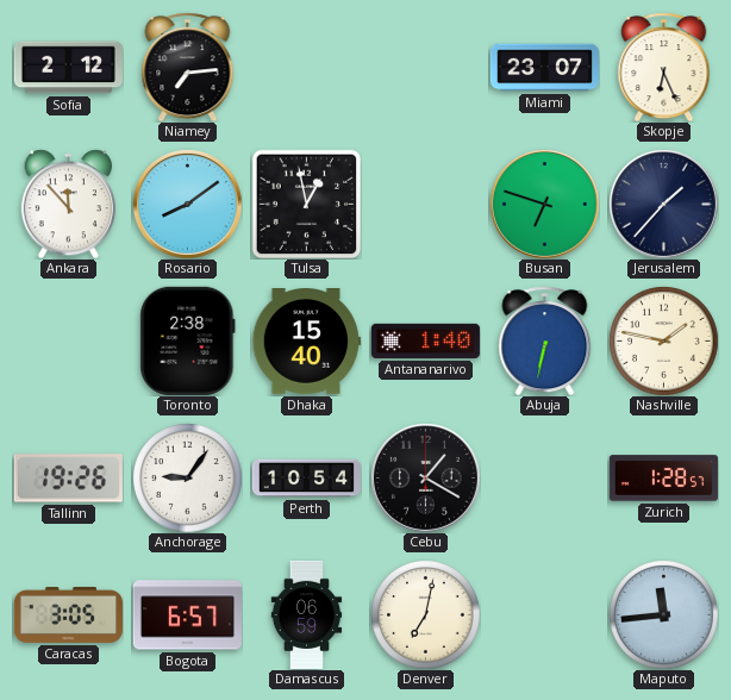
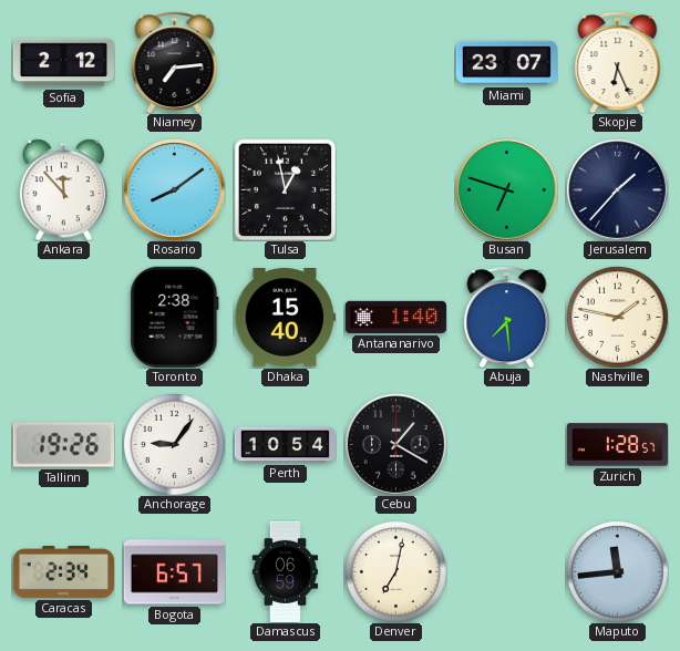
Abuja: 6:32 -> 7:29 (507, 317)
Caracas: 3:05 -> 2:34 (63, 571)
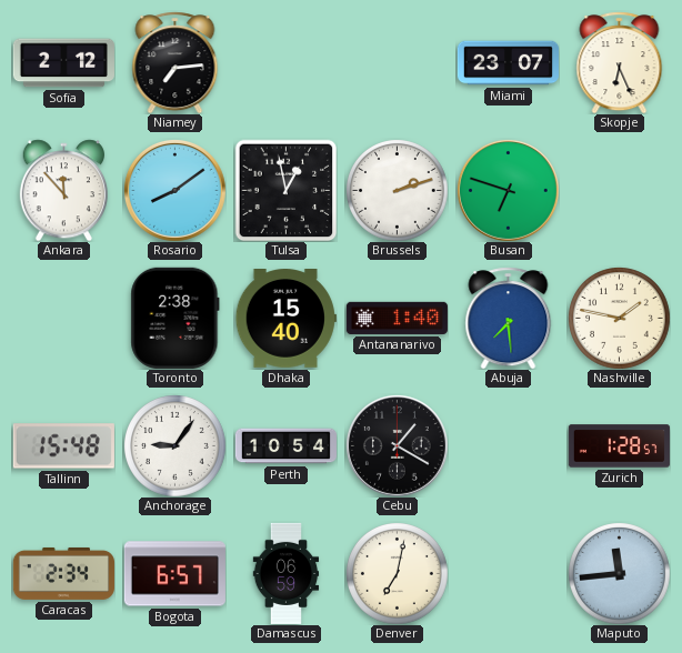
Brussels: none -> 2:12 (398, 191)
Jerusalem: 1:37 -> none (617, 189)
Tallinn: 19:26 -> 15:48 (63, 446)
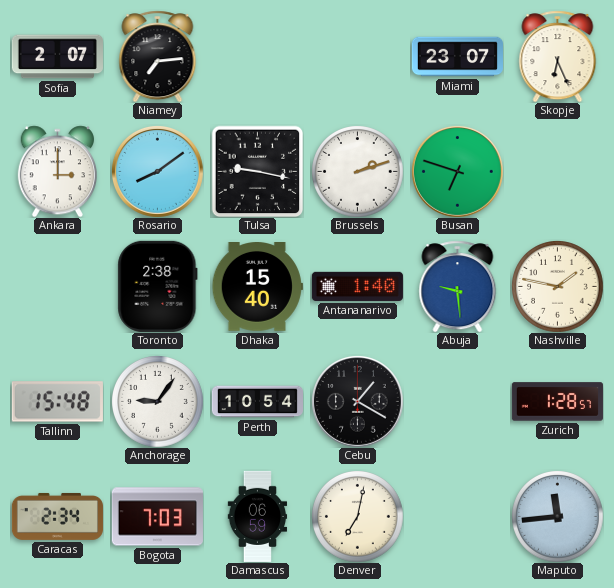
Sofia: 2:12 -> 2:07 (57, 57)
Ankara: 11:53 -> 3:00 (57, 171)
Tulsa: 12:58 -> 9:17 (257, 171)
Abuja: 7:29 -> 9:29 (458, 286)
Bogota: 6:57 -> 7:03 (157, 517)
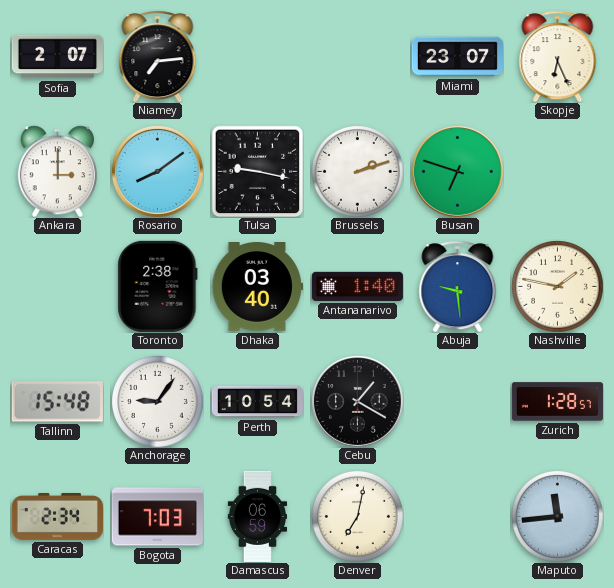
Dhaka: 15:40 -> 03:40 (257, 287)
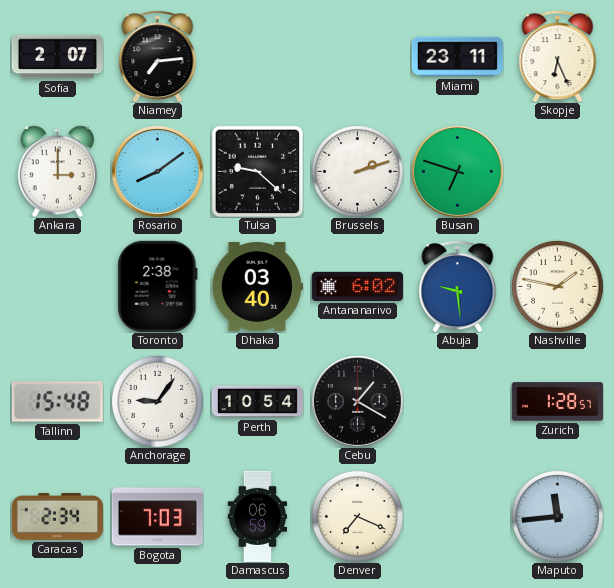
Miami: 23:07 -> 23:11 (457, 57)
Tulsa: 9:17 -> 9:22 (257, 171)
Antananarivo: 1:40 -> 6:02 (357, 286)
Denver: 7:02 -> 7:19 (358, 517)
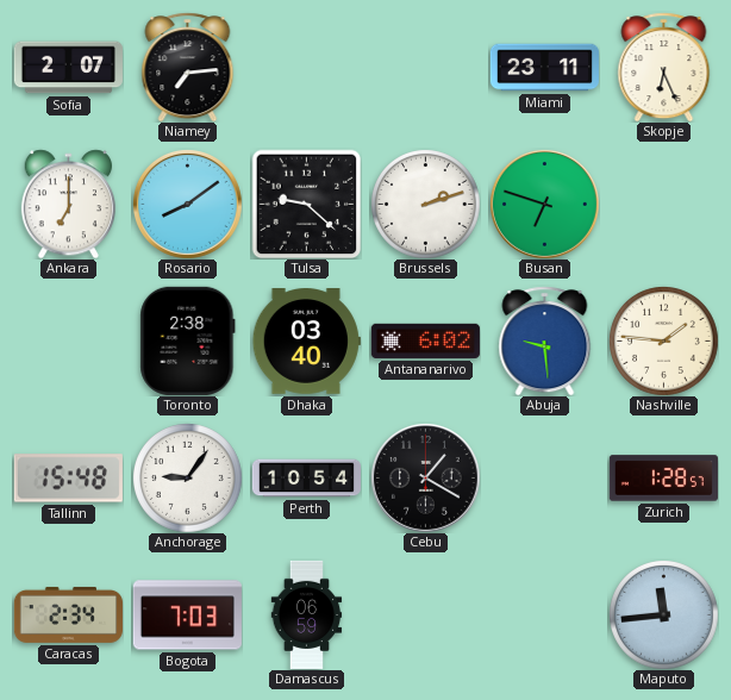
Ankara: 3:00 -> 7:00 (68, 204)
Nashville: 1:47 -> 1:46 (664, 342)
Denver: 7:19 -> none (358, 517)
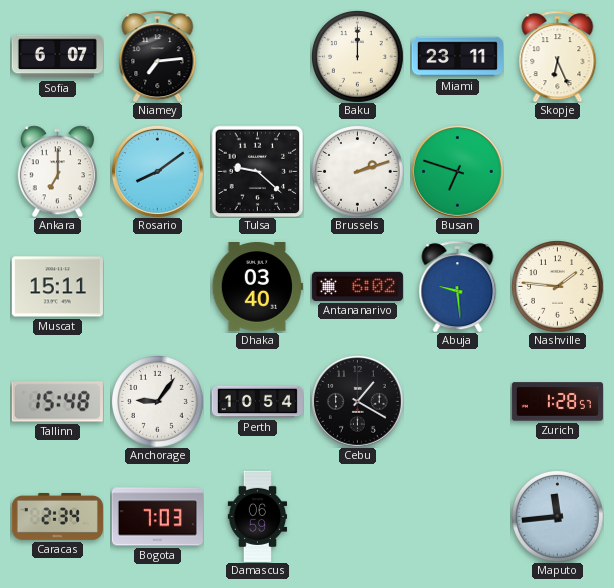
Sofia: 2:07 -> 6:07 (57, 57)
Baku: none -> 12:00 (358, 57)
Muscat: none -> 15:11 (57, 287)
Toronto: 2:38 -> none (188, 340)
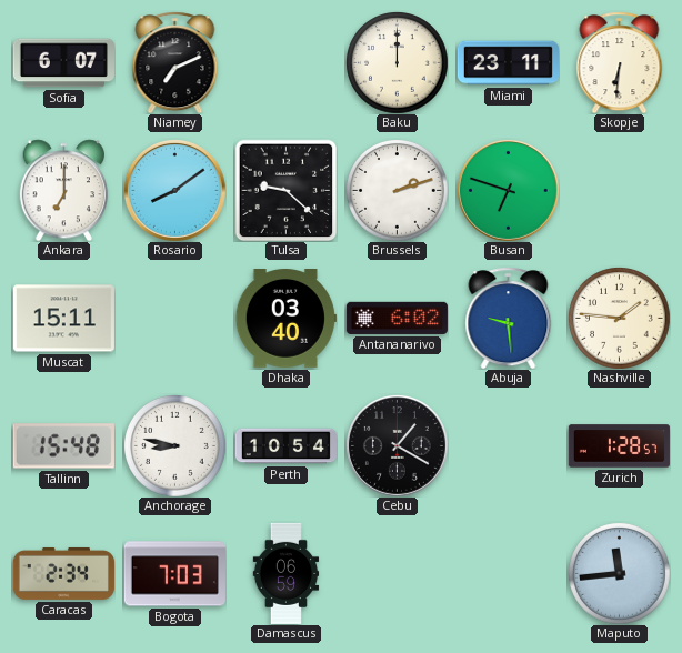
Niamey: 7:14 -> 7:11 (175, 62)
Skopje: 6:26 -> 6:31 (620, 62)
Anchorage: 9:06 -> 8:47 (175, 446)
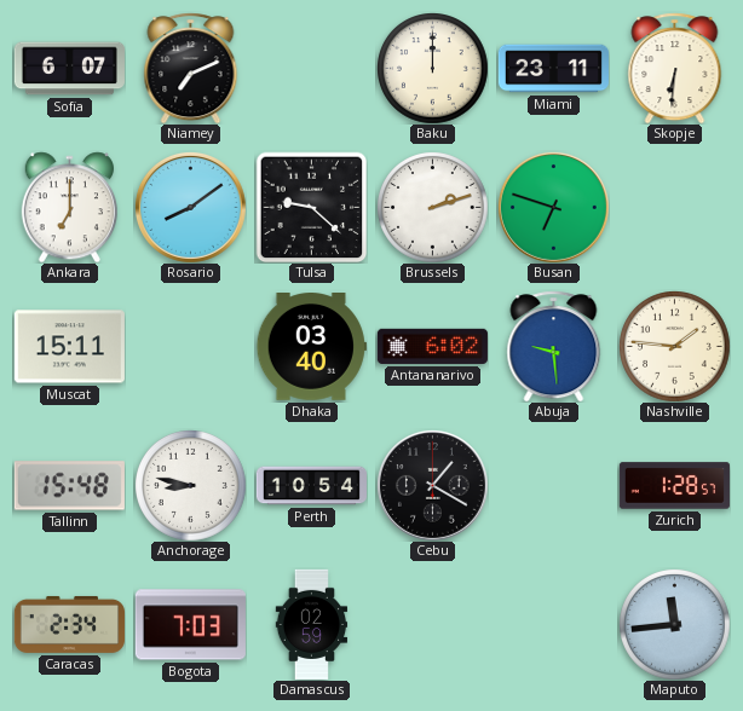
Damascus: 06:59 -> 02:59 (312, 624)
